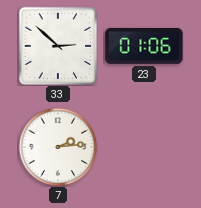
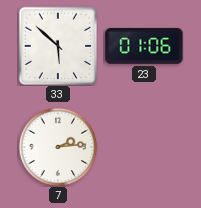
33: 2:52 -> 5:52 (58, 46)
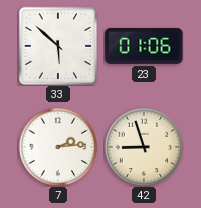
42: none -> 8:57 (144, 147)
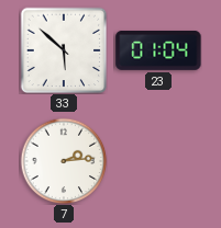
23: 01:06 -> 01:04 (158, 50)
42: 8:57 -> none (144, 147)
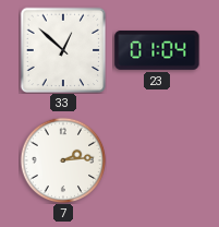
33: 5:52 -> 12:52 (63, 50)
